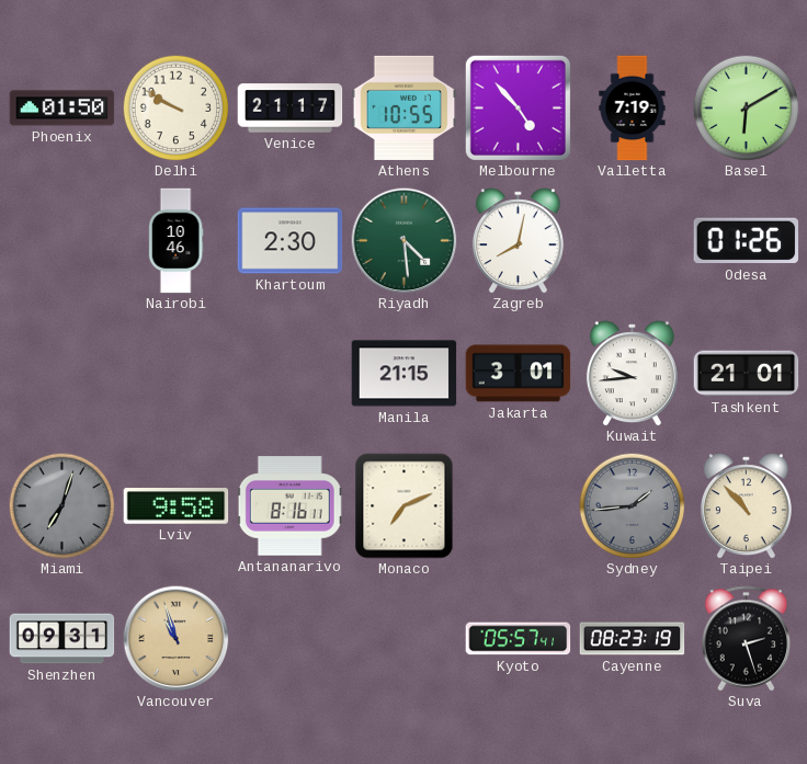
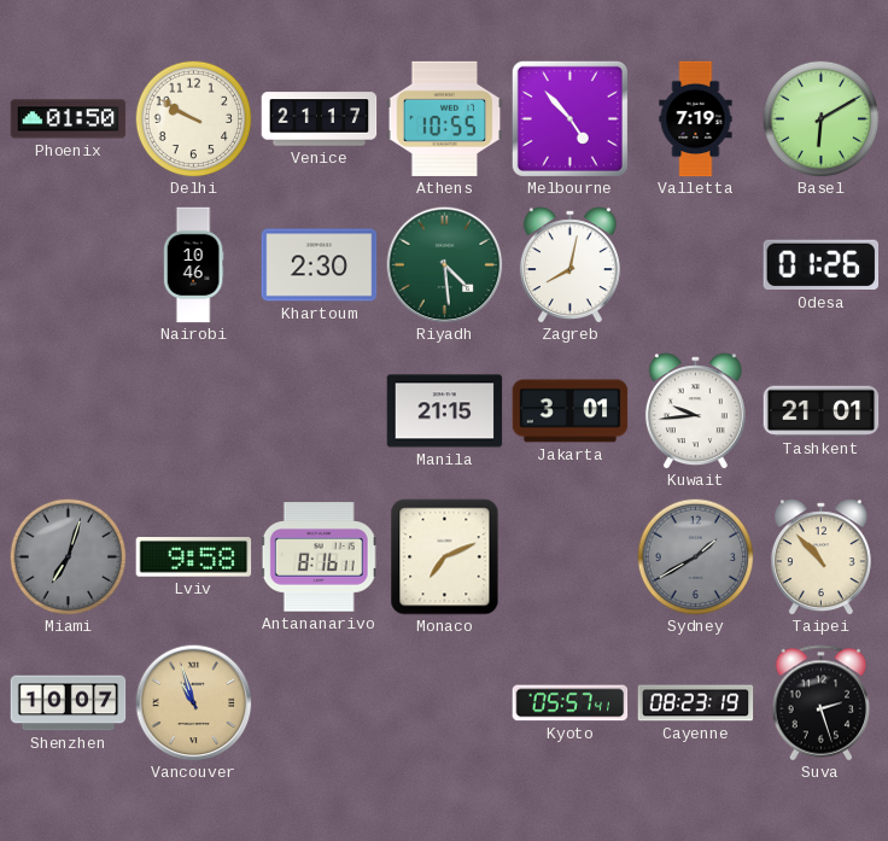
Sydney: 1:44 -> 1:40 (695, 556)
Shenzhen: 09:31 -> 10:07 (69, 703)
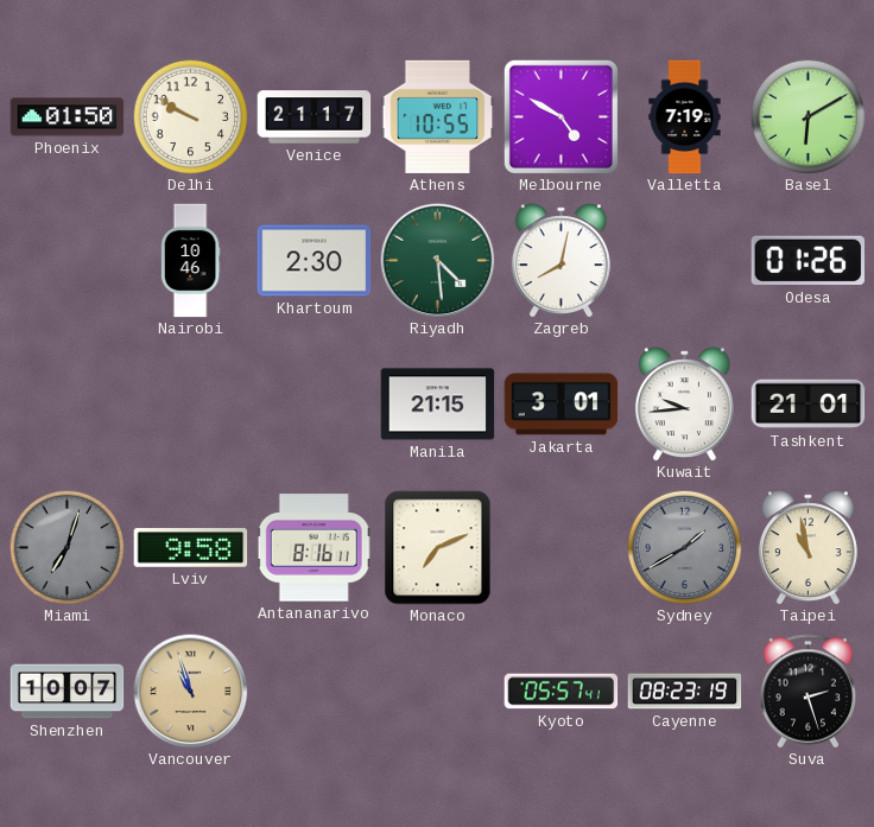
Melbourne: 4:53 -> 4:50 (560, 116)
Taipei: 10:53 -> 10:58 (807, 548)
